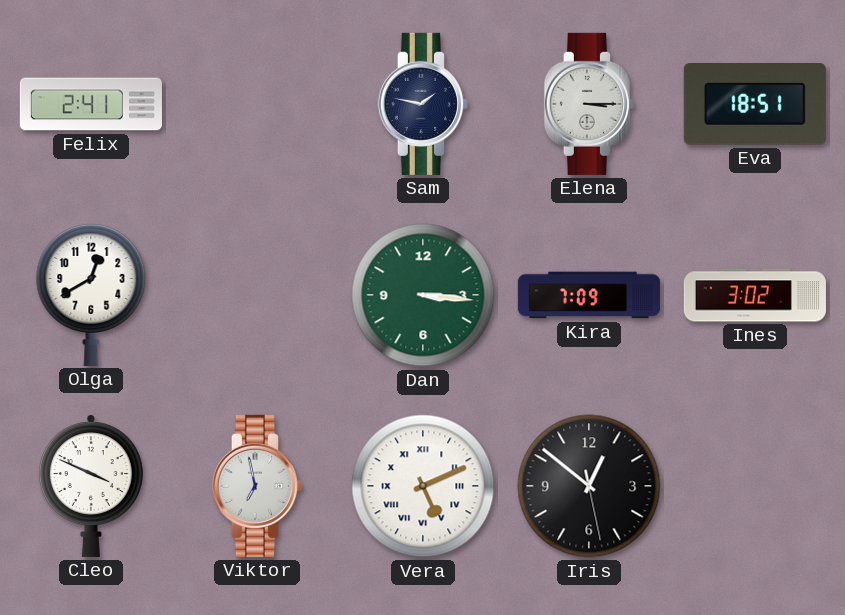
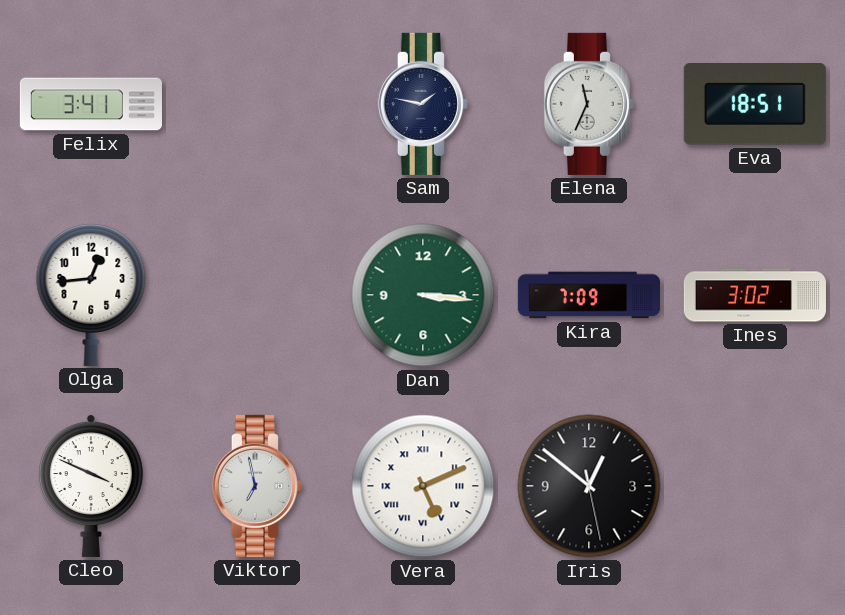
Felix: 2:41 -> 3:41 (91, 104)
Elena: 3:15 -> 11:34 (589, 104)
Olga: 12:40 -> 12:44 (91, 294)
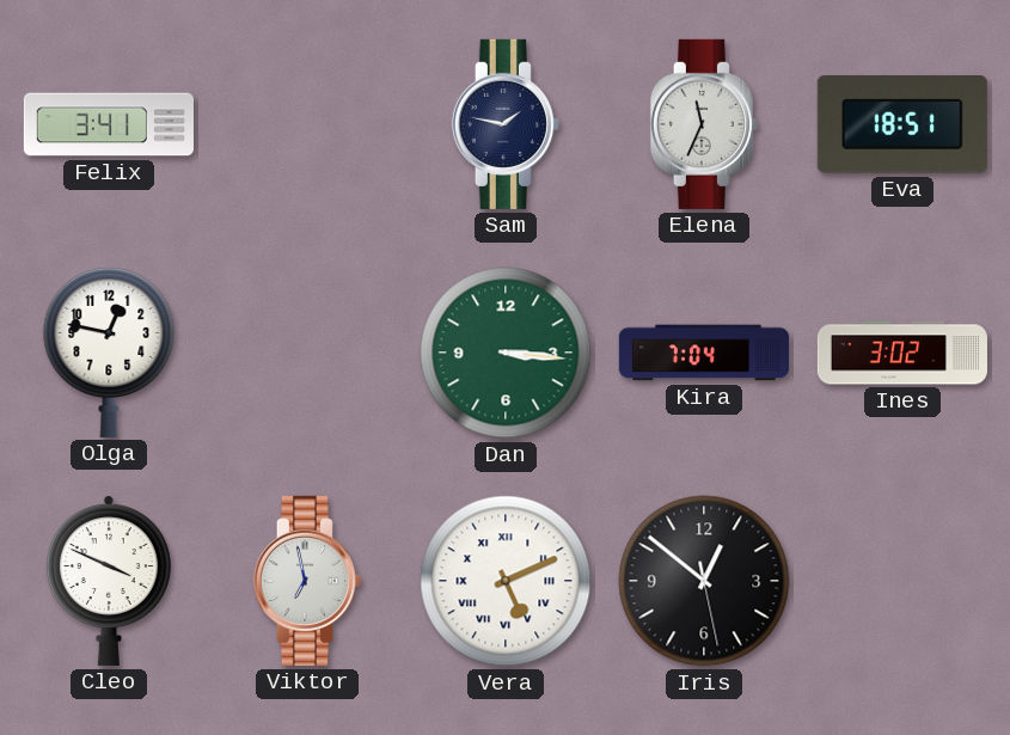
Olga: 12:44 -> 12:47 (109, 351)
Kira: 7:09 -> 7:04 (704, 353)
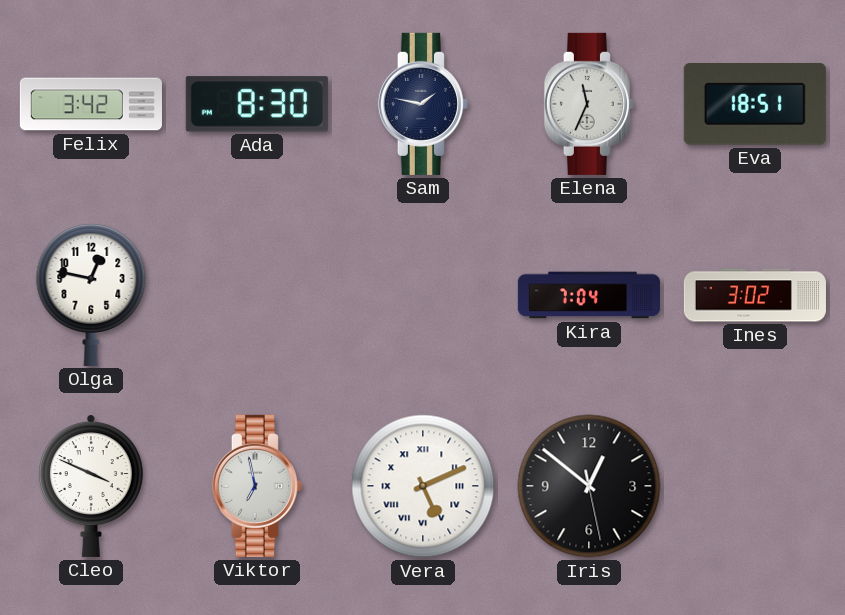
Felix: 3:41 -> 3:42 (91, 104)
Ada: none -> 8:30 (257, 104)
Dan: 3:16 -> none (506, 353)
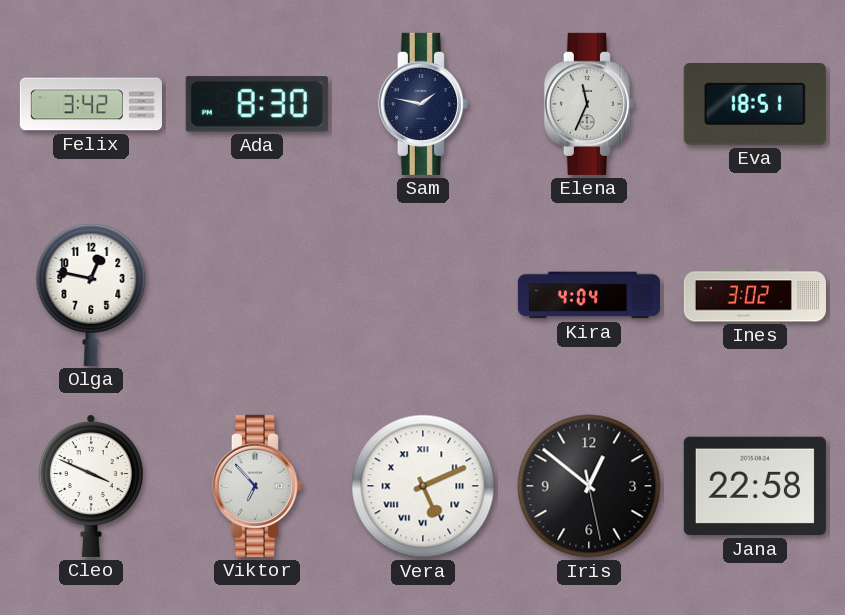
Kira: 7:04 -> 4:04 (589, 295)
Viktor: 6:58 -> 6:53 (257, 486)
Jana: none -> 22:58 (755, 486)
